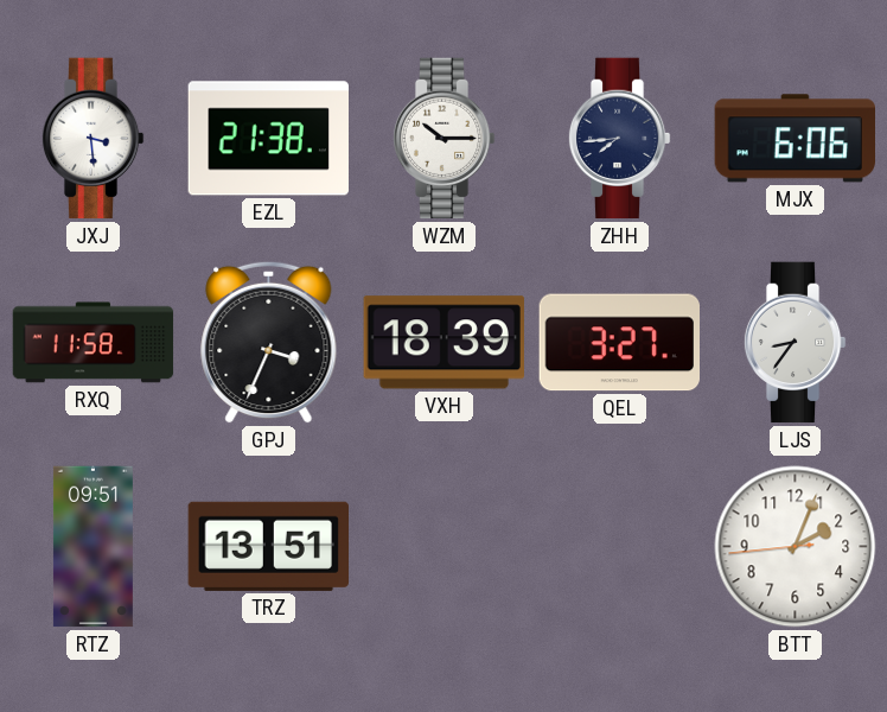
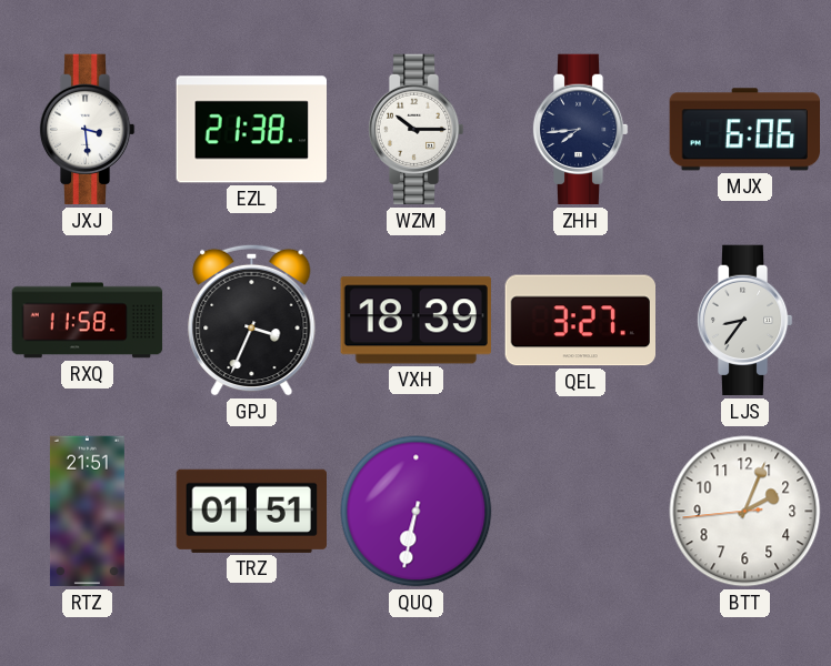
RTZ: 09:51 -> 21:51 (87, 512)
TRZ: 13:51 -> 01:51 (251, 511)
QUQ: none -> 6:32 (417, 512)
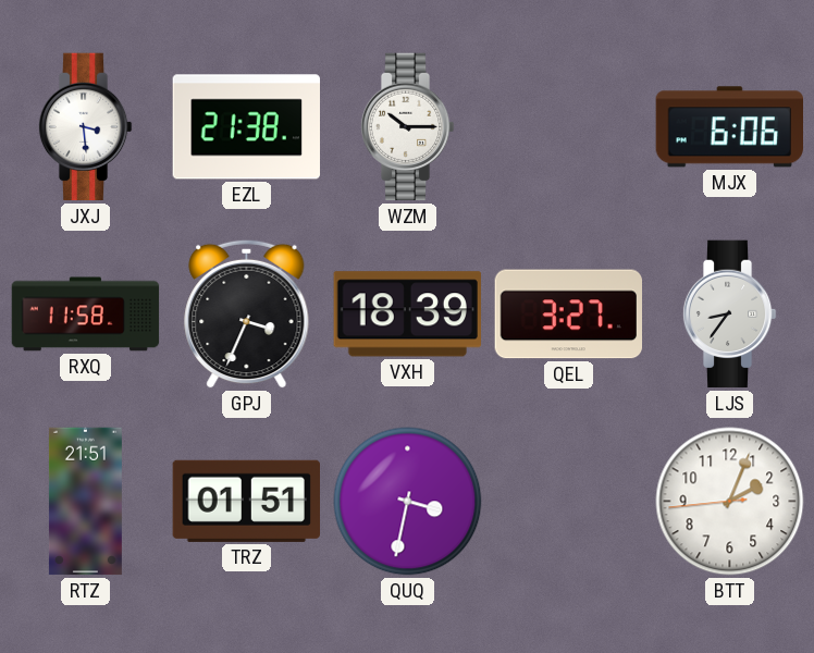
ZHH: 7:44 -> none (580, 130)
QUQ: 6:32 -> 3:32 (408, 502)
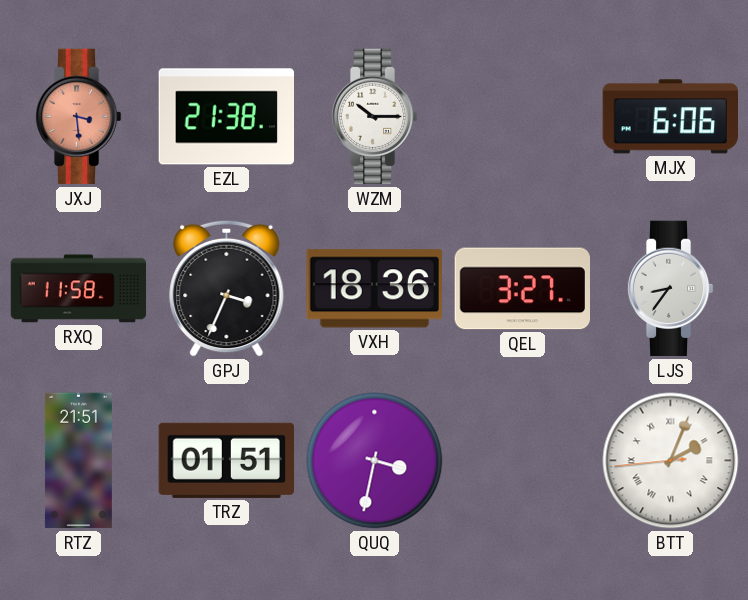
JXJ dial: white -> salmon (78, 117)
VXH: 18:39 -> 18:36 (374, 289)
BTT numerals: Arabic -> Roman (671, 461)
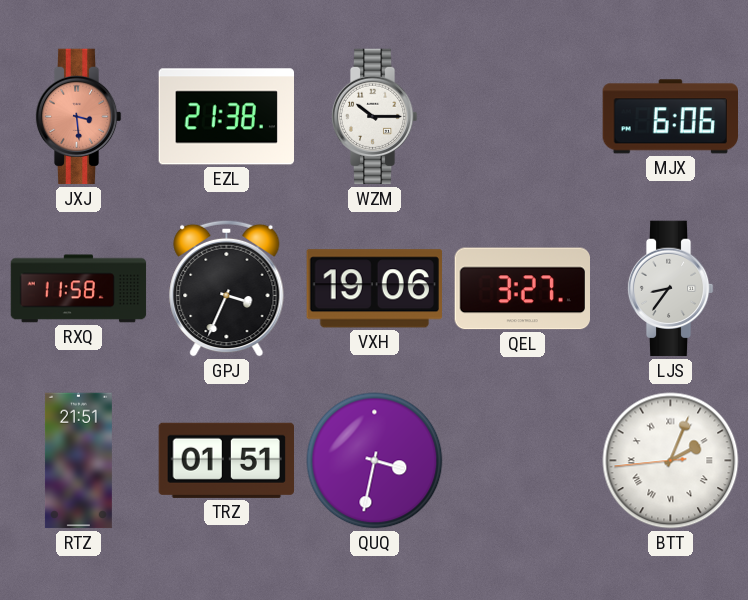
VXH: 18:36 -> 19:06 (374, 289)
